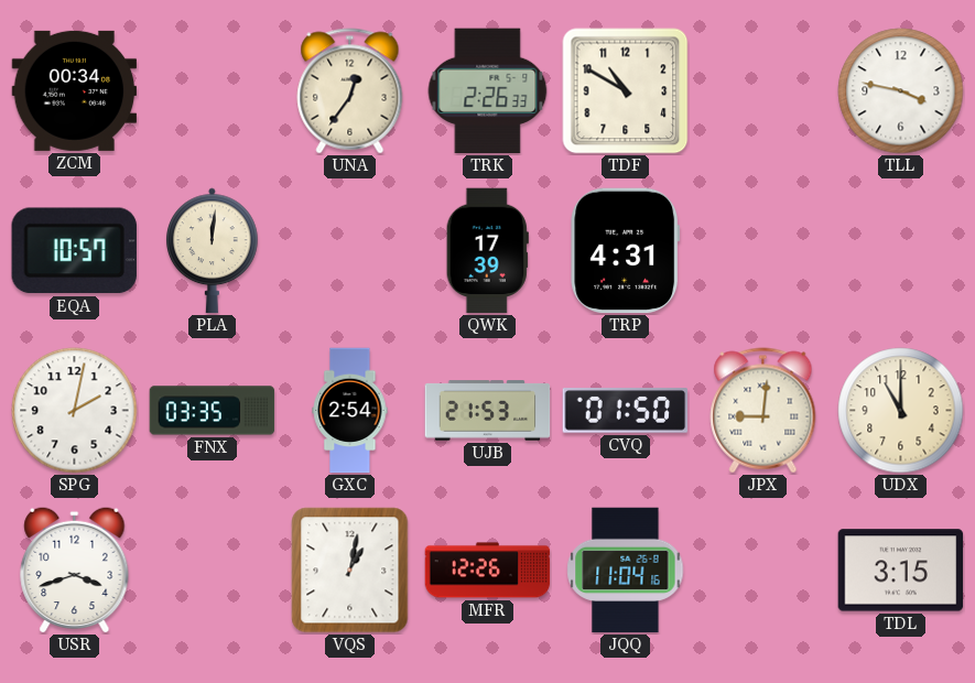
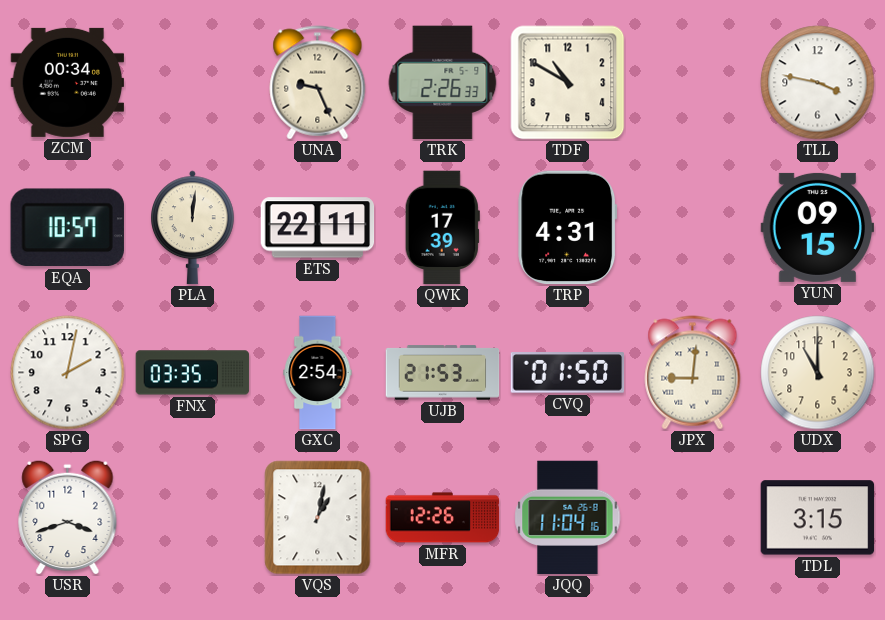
UNA: 12:36 -> 9:26 (318, 83)
ETS: none -> 22:11 (318, 228)
YUN: none -> 09:15 (818, 227)
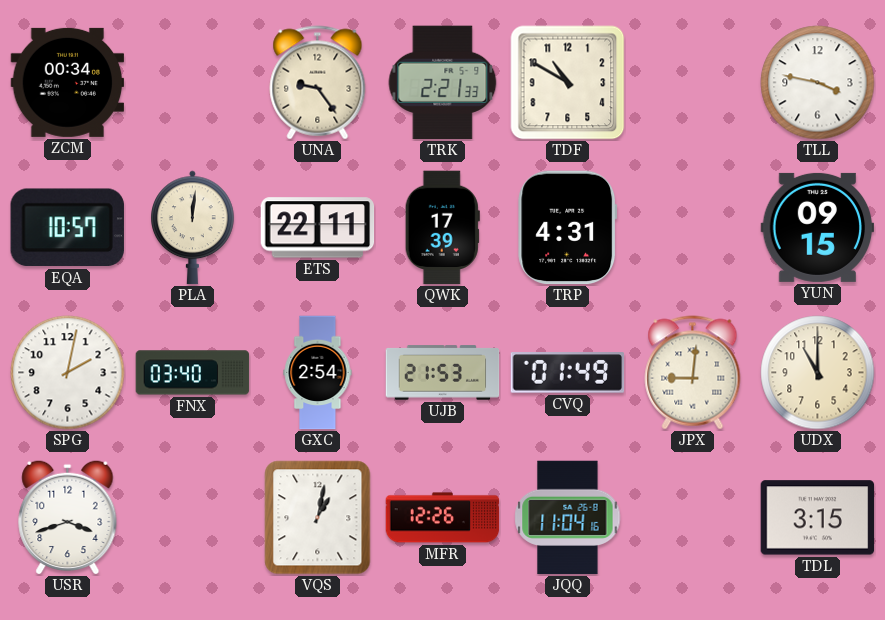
UNA: 9:26 -> 9:24 (318, 83)
TRK: 2:26 -> 2:21 (443, 83)
FNX: 03:35 -> 03:40 (193, 373)
CVQ: 01:50 -> 01:49 (568, 373)
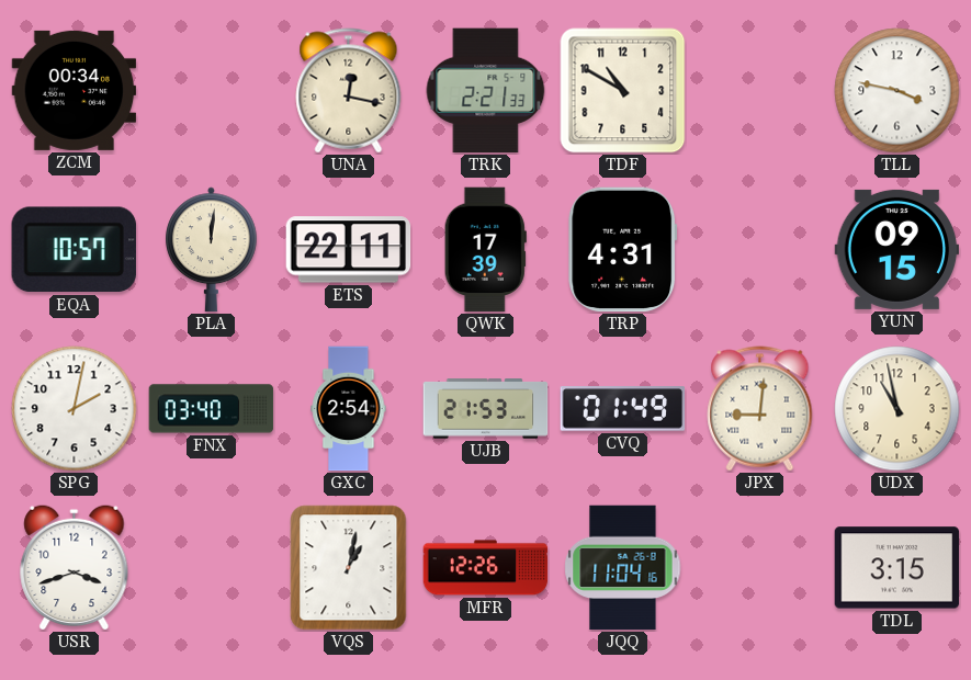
UNA: 9:24 -> 12:17 (349, 91)
UDX: 11:00 -> 10:58 (897, 409)
